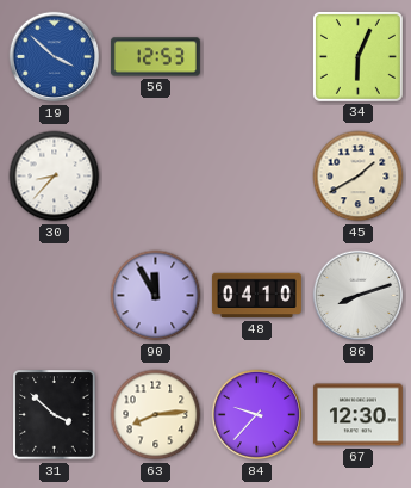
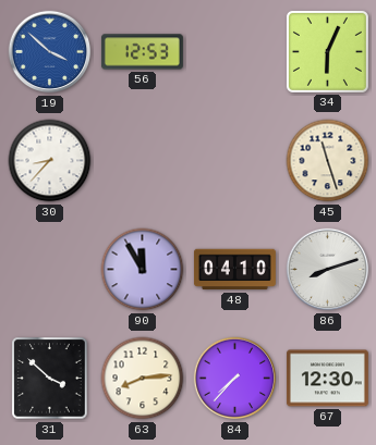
45: 1:40 -> 11:27 (328, 161)
84: 9:37 -> 7:37 (235, 379)
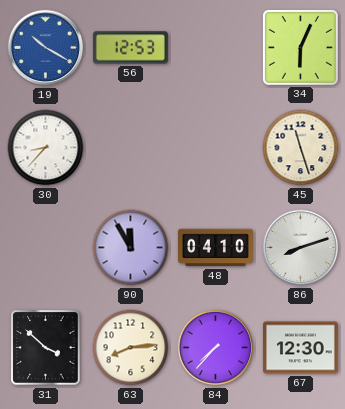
19: 3:52 -> 10:20 (46, 48)
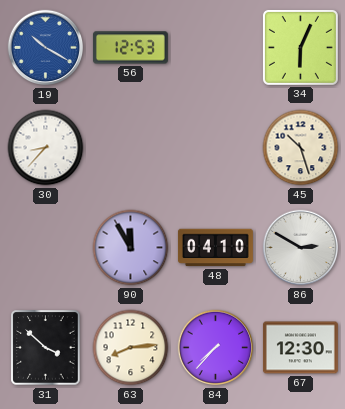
45: 11:27 -> 10:27 (301, 148)
86: 8:12 -> 2:50 (301, 248)
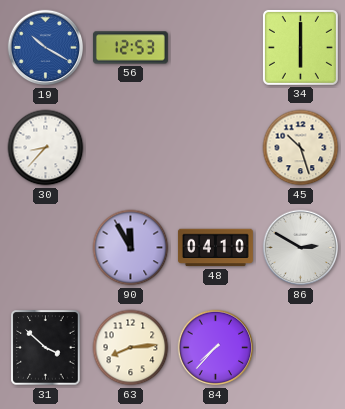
34: 6:04 -> 6:00 (300, 47)
67: 12:30 -> none (300, 348)
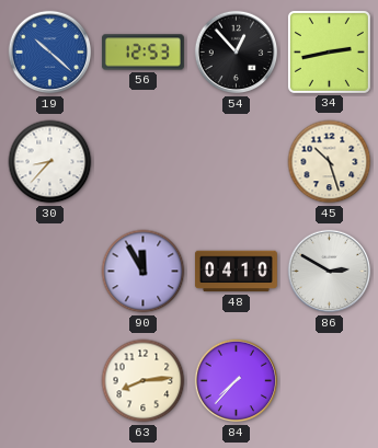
19: 10:20 -> 10:22 (50, 53)
54: none -> 12:53 (237, 53)
34: 6:00 -> 2:43 (329, 51)
31: 3:52 -> none (46, 348)
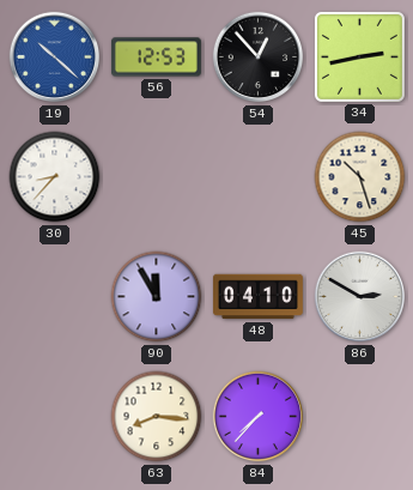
63: 8:14 -> 8:16 (157, 417)
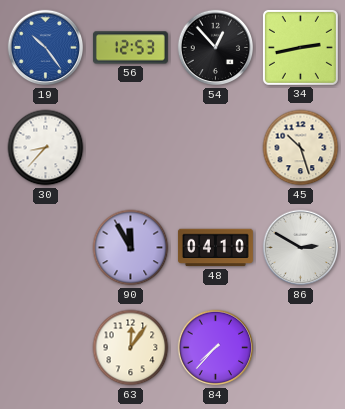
19: 10:22 -> 10:24 (46, 48)
63: 8:16 -> 12:06 (131, 348)
